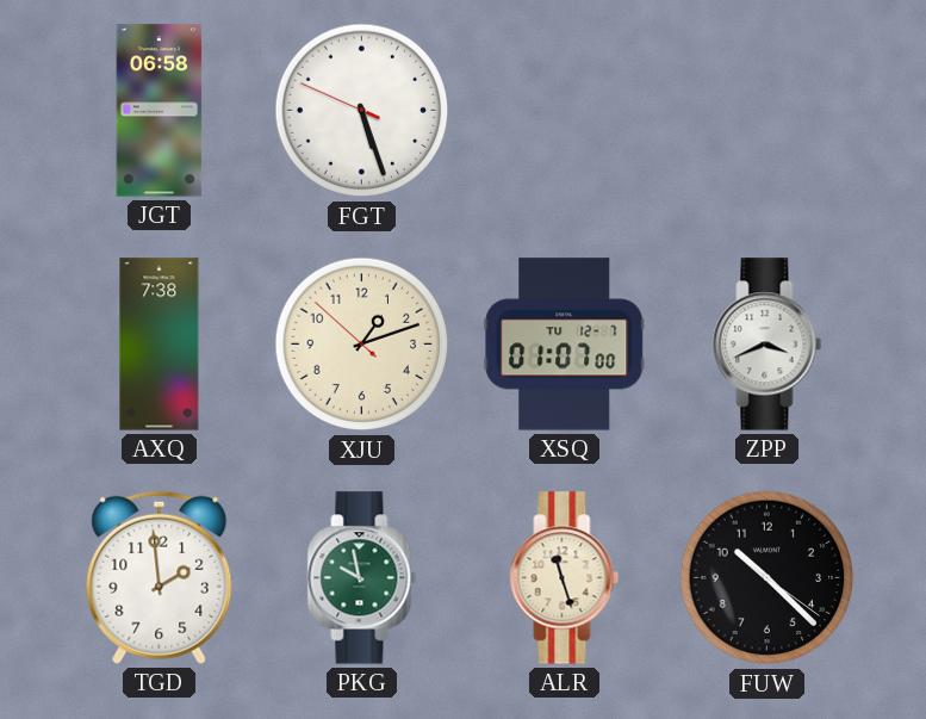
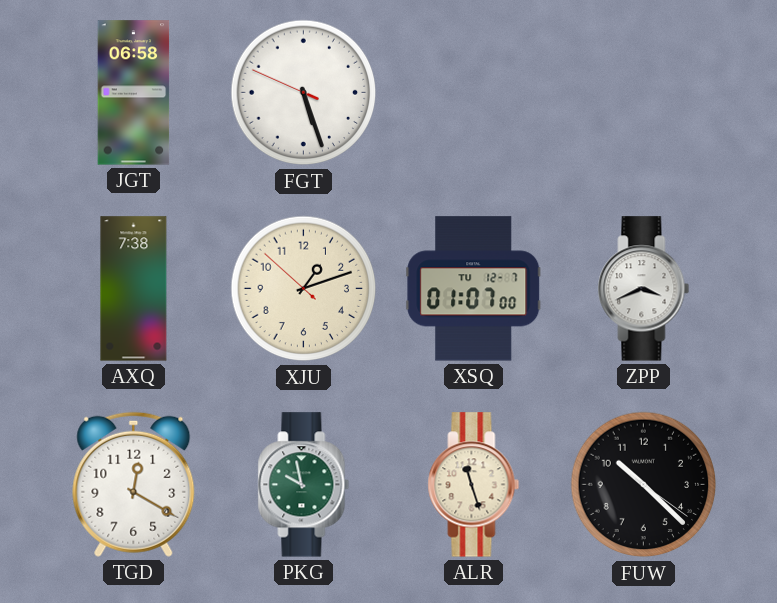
TGD: 1:59 -> 12:20 (134, 484)
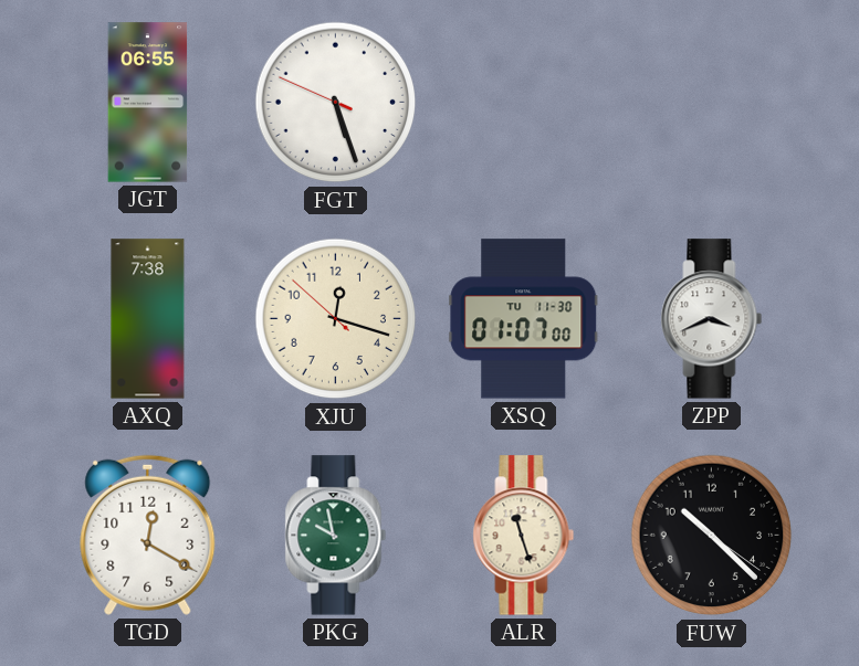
JGT: 06:58 -> 06:55 (148, 103)
XJU: 1:11 -> 12:17 (336, 319)
XSQ date: TU 12-7 -> TU 11-30 (524, 319)
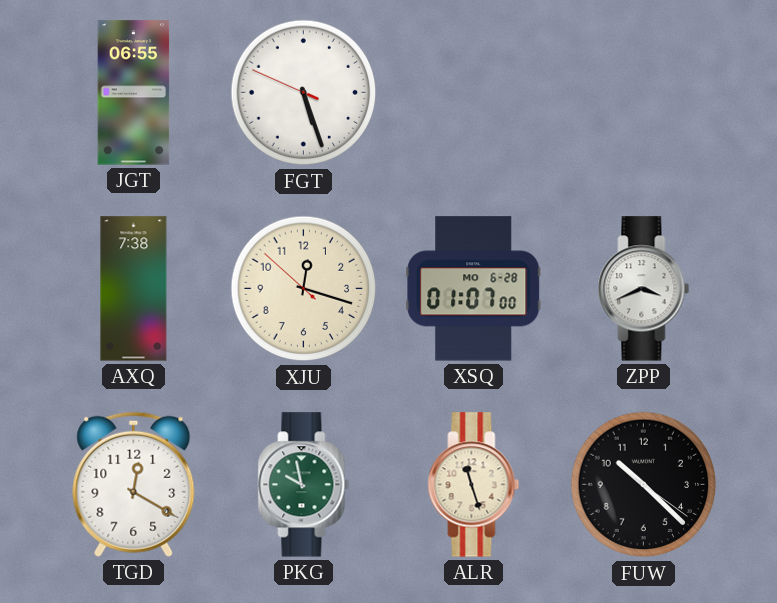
XSQ date: TU 11-30 -> MO 6-28 (474, 289)
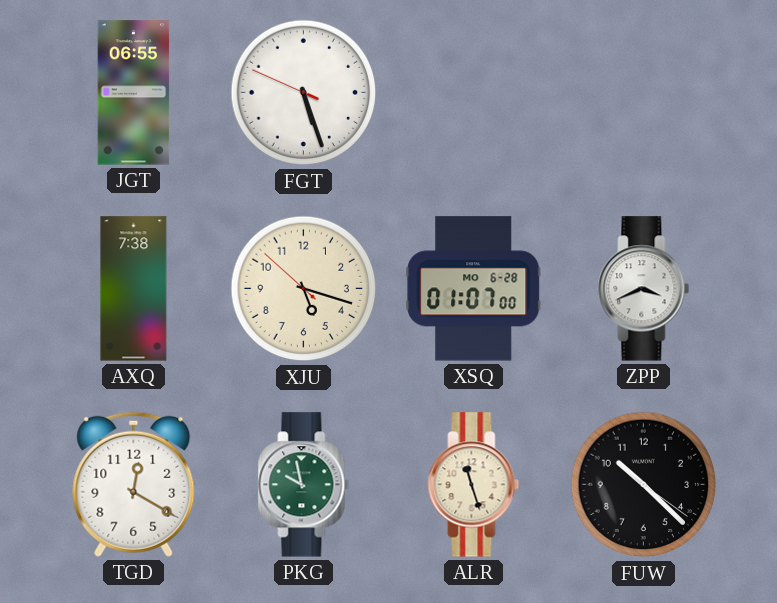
XJU: 12:17 -> 5:17 (304, 289)
